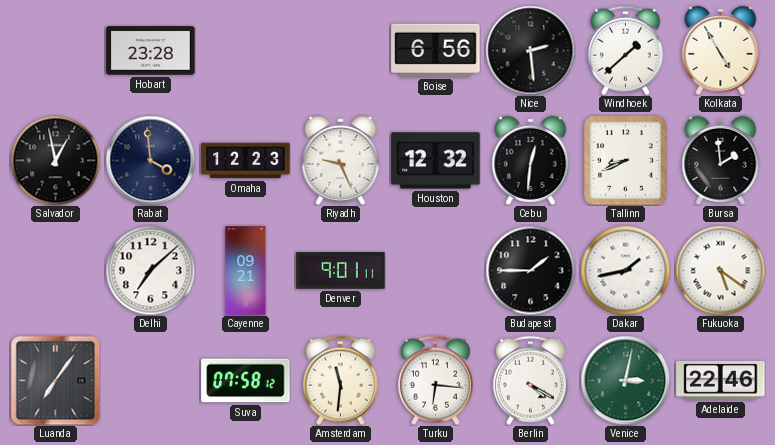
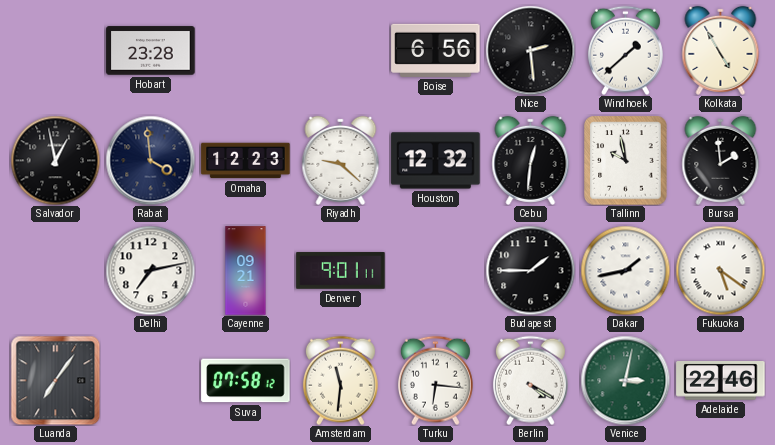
Riyadh: 9:26 -> 9:22 (341, 160)
Tallinn: 8:41 -> 9:58 (626, 161)
Delhi: 7:08 -> 7:13 (150, 270)
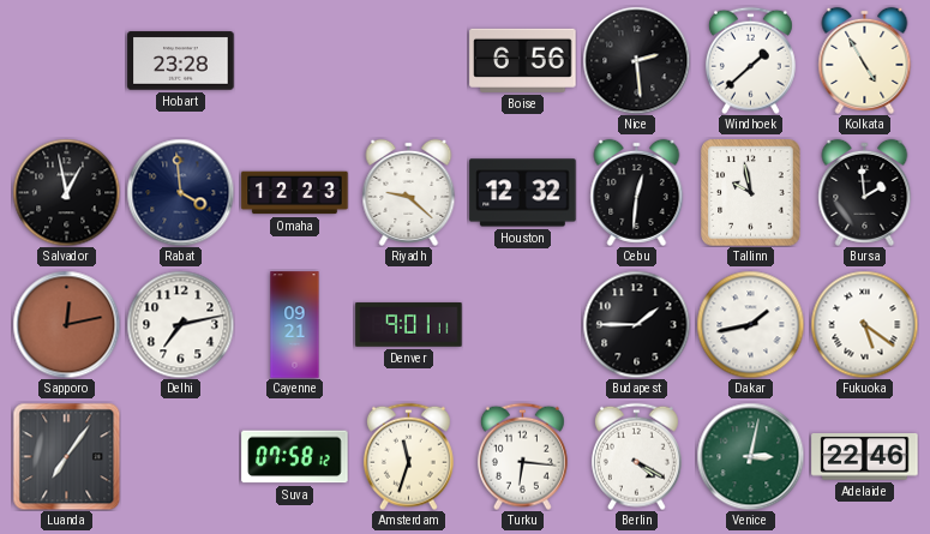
Sapporo: none -> 12:13 (66, 324)
Amsterdam: 11:31 -> 11:33 (408, 456)
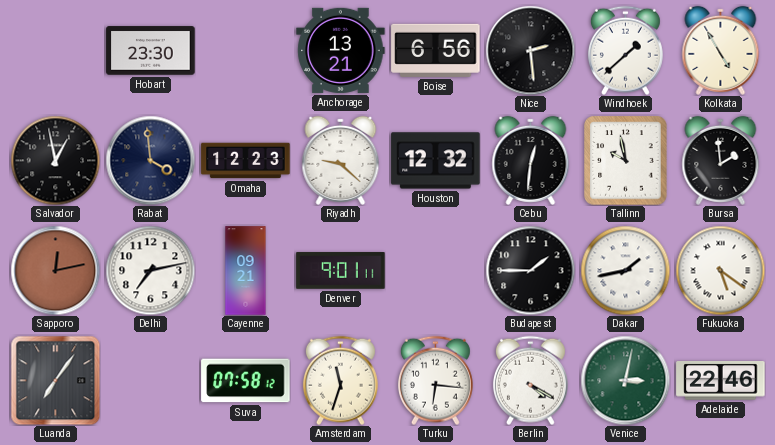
Hobart: 23:28 -> 23:30 (151, 51)
Anchorage: none -> 13:21 (341, 50)
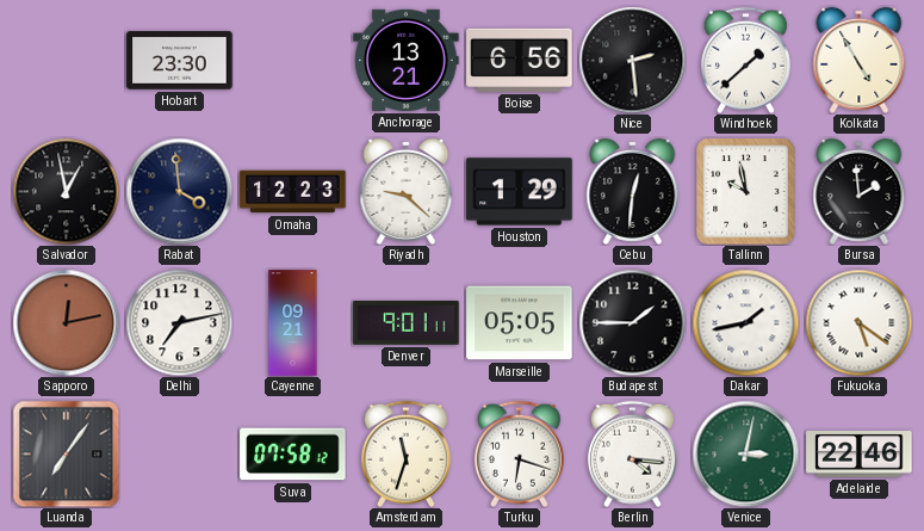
Houston: 12:32 -> 1:29 (520, 192)
Marseille: none -> 05:05 (520, 323)
Turku: 6:16 -> 6:18 (519, 453)
Berlin: 4:20 -> 4:16 (632, 453)
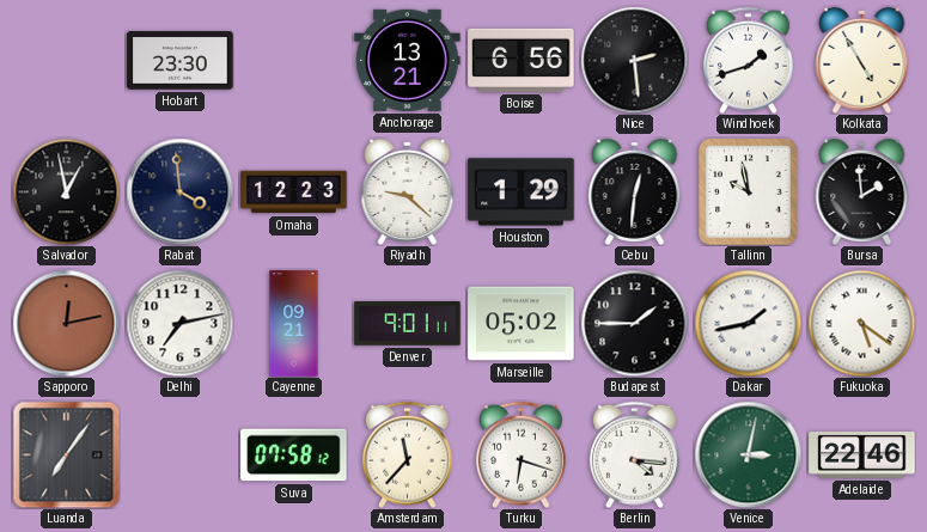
Windhoek: 1:38 -> 1:42 (748, 60)
Marseille: 05:05 -> 05:02 (522, 324)
Amsterdam: 11:33 -> 11:37 (407, 454)
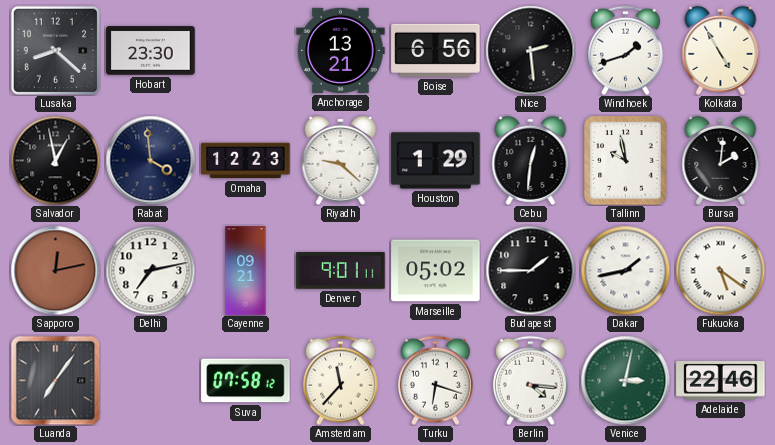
Lusaka: none -> 8:22 (55, 50)
Bursa: 1:59 -> 2:01 (721, 160)
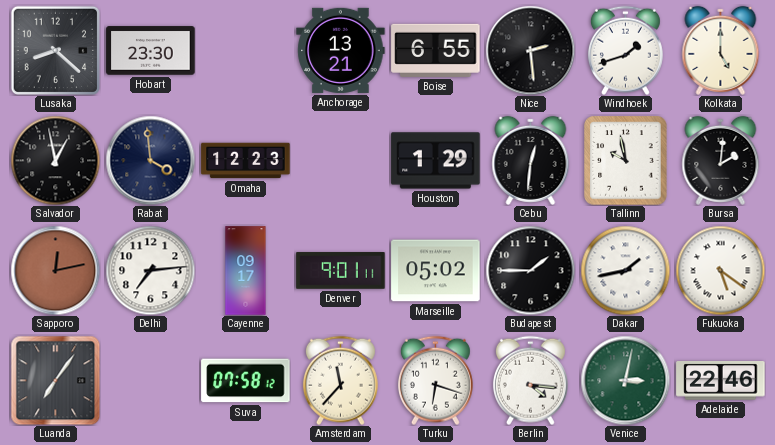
Boise: 6:56 -> 6:55 (436, 50)
Kolkata: 4:55 -> 5:00 (721, 50)
Riyadh: 9:22 -> none (341, 160)
Delhi: 7:13 -> 7:14 (150, 270)
Cayenne: 09:21 -> 09:17 (246, 271)
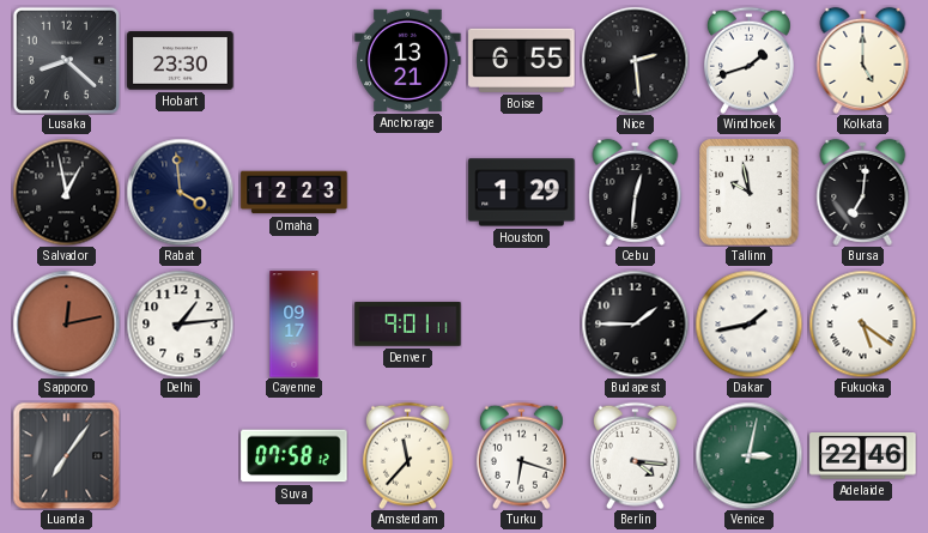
Bursa: 2:01 -> 7:01 (863, 192)
Delhi: 7:14 -> 1:14 (180, 323)
Marseille: 05:02 -> none (436, 271)
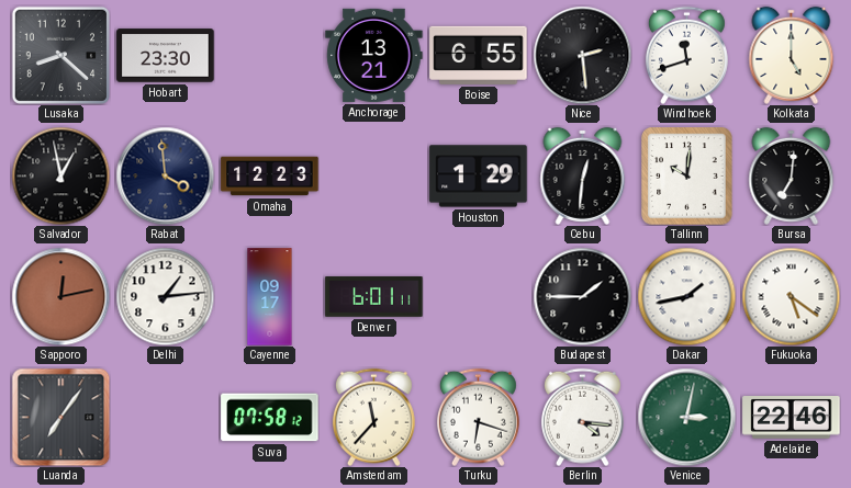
Windhoek: 1:42 -> 11:42 (686, 55)
Tallinn: 9:58 -> 10:01 (687, 177)
Denver: 9:01 -> 6:01 (374, 297)
